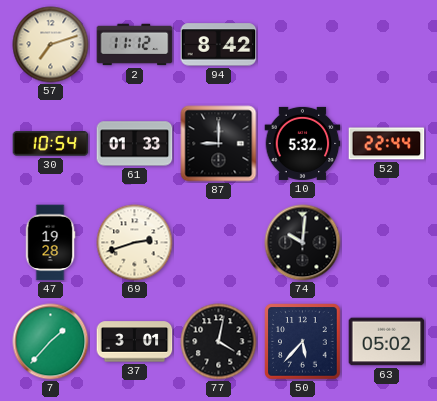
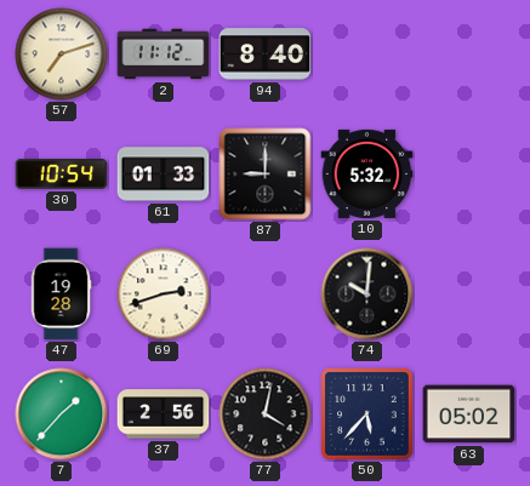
94: 8:42 -> 8:40 (266, 55)
52: 22:44 -> none (387, 144)
37: 3:01 -> 2:56 (164, 414)
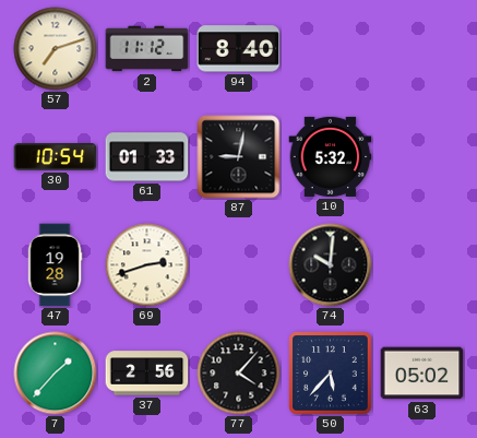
87: 9:00 -> 9:02 (239, 157)
77: 4:02 -> 4:07 (239, 374)
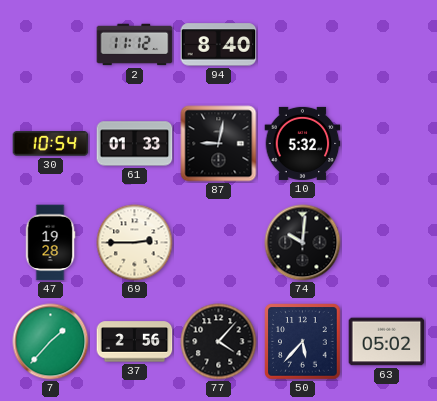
57: 7:12 -> none (56, 49)
69: 2:42 -> 2:45 (135, 243)
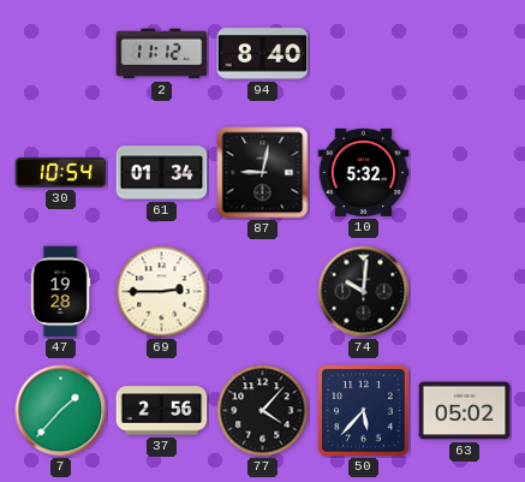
61: 01:33 -> 01:34 (162, 173)
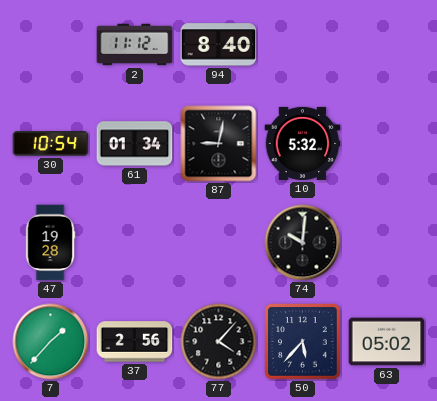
69: 2:45 -> none (162, 292)
